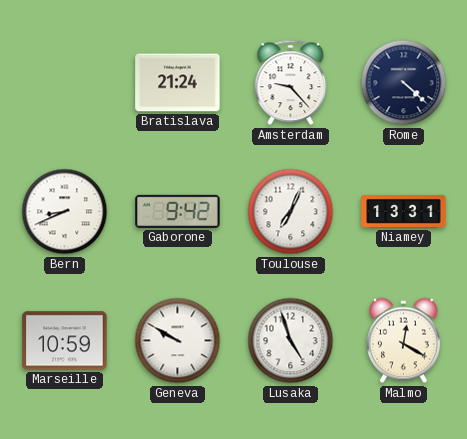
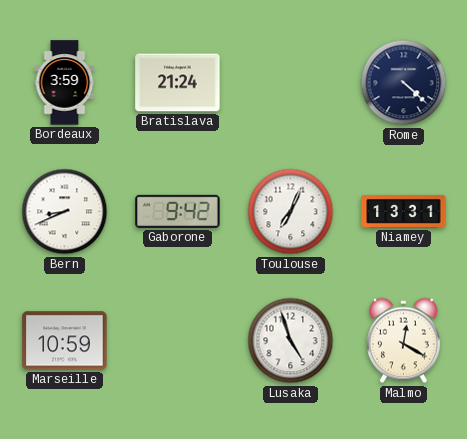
Bordeaux: none -> 3:59 (65, 83)
Amsterdam: 9:23 -> none (291, 83)
Geneva: 9:50 -> none (178, 341)
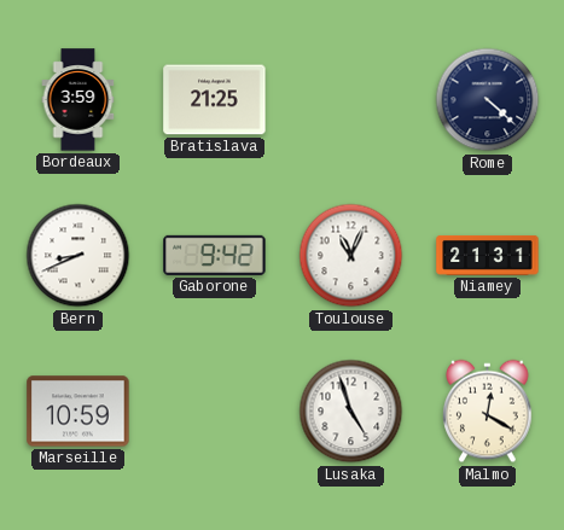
Bratislava: 21:24 -> 21:25 (215, 100)
Toulouse: 7:04 -> 11:04 (351, 256)
Niamey: 13:31 -> 21:31 (488, 255)
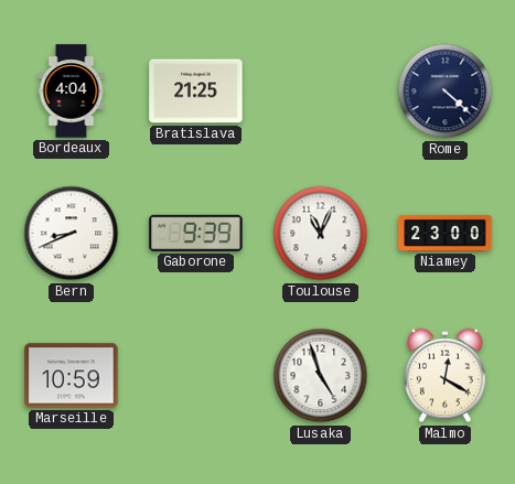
Bordeaux: 3:59 -> 4:04 (72, 92)
Gaborone: 9:42 -> 9:39 (196, 233)
Niamey: 21:31 -> 23:00 (446, 233)
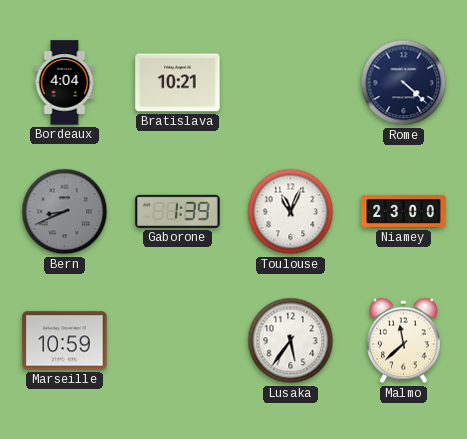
Bratislava: 21:25 -> 10:21 (178, 83)
Bern dial: white -> grey (65, 212)
Gaborone: 9:39 -> 1:39 (178, 211)
Lusaka: 4:57 -> 5:36 (291, 341)
Malmo: 12:20 -> 11:38 (404, 341)
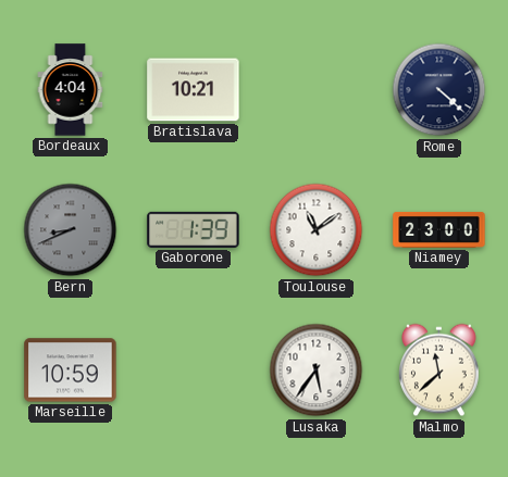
Toulouse: 11:04 -> 11:09 (317, 230)
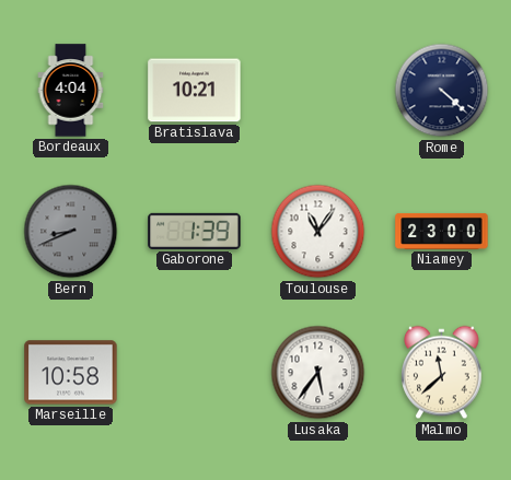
Toulouse: 11:09 -> 11:06 (318, 232)
Marseille: 10:59 -> 10:58 (71, 373)
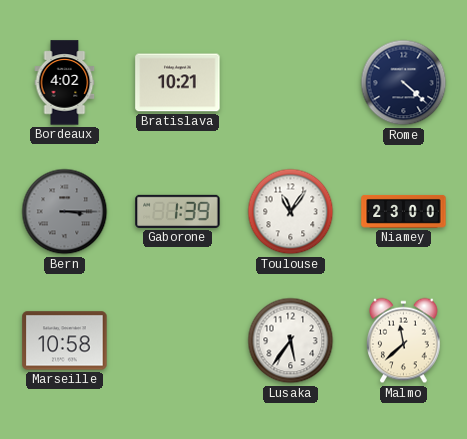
Bordeaux: 4:04 -> 4:02 (65, 83)
Bern: 8:41 -> 3:15 (65, 212)
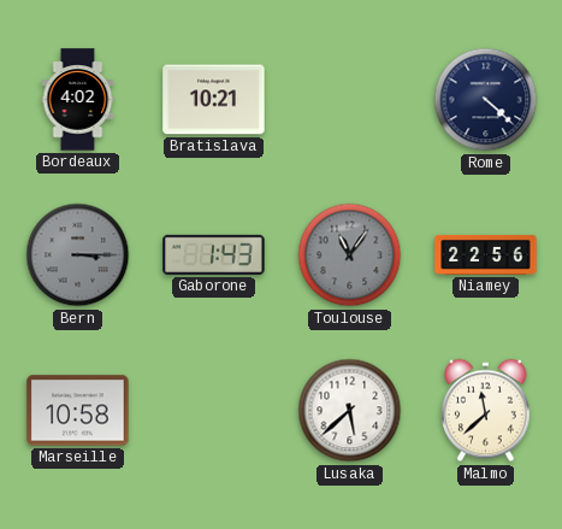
Gaborone: 1:39 -> 1:43 (214, 254)
Toulouse dial: white -> grey (350, 255)
Niamey: 23:00 -> 22:56 (486, 254)
Lusaka: 5:36 -> 5:38 (350, 411)
